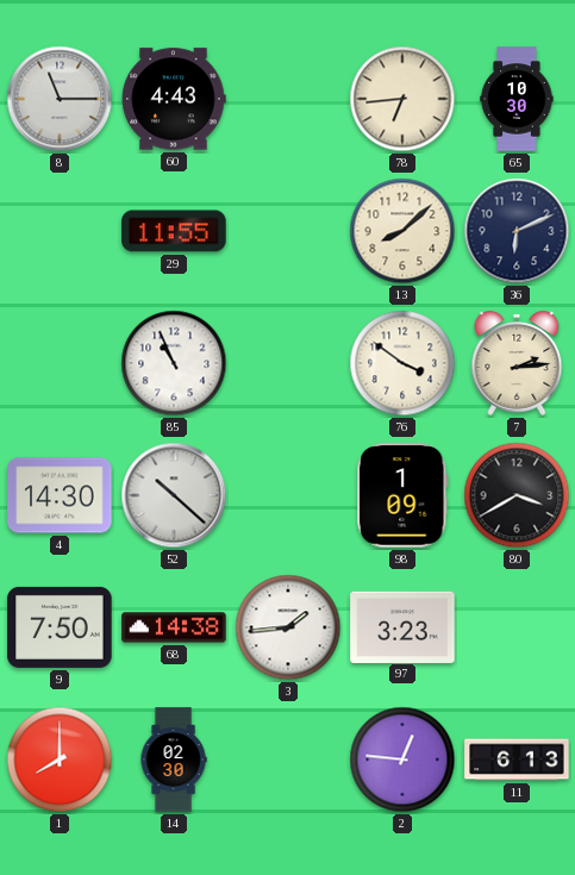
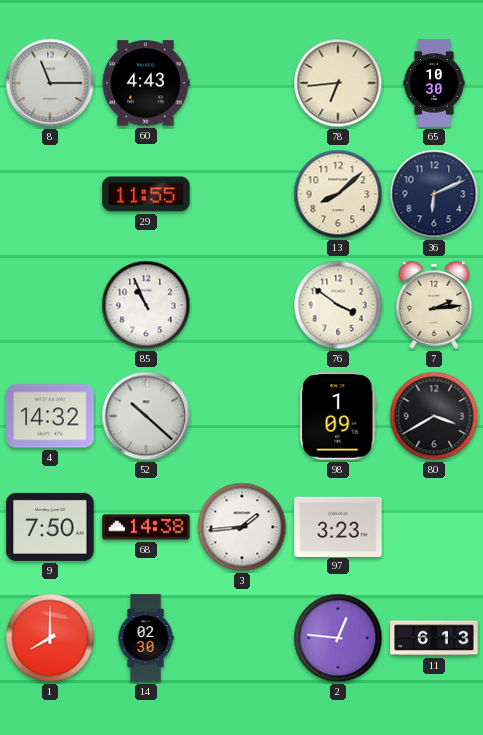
4: 14:30 -> 14:32 (50, 416)
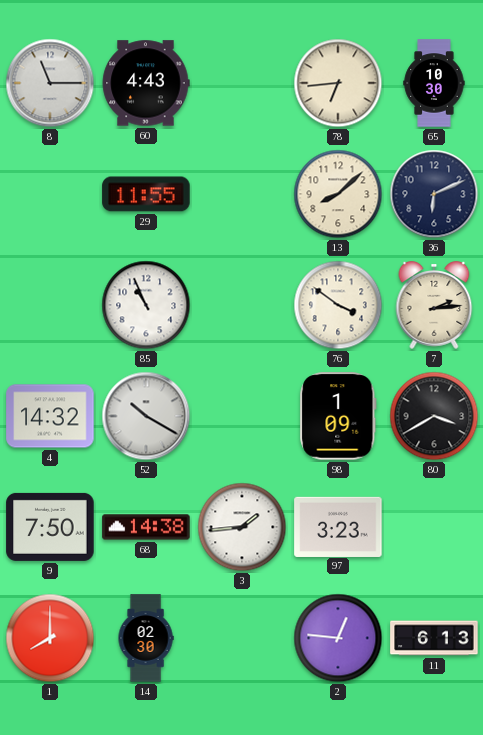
52: 10:22 -> 10:20 (146, 416)
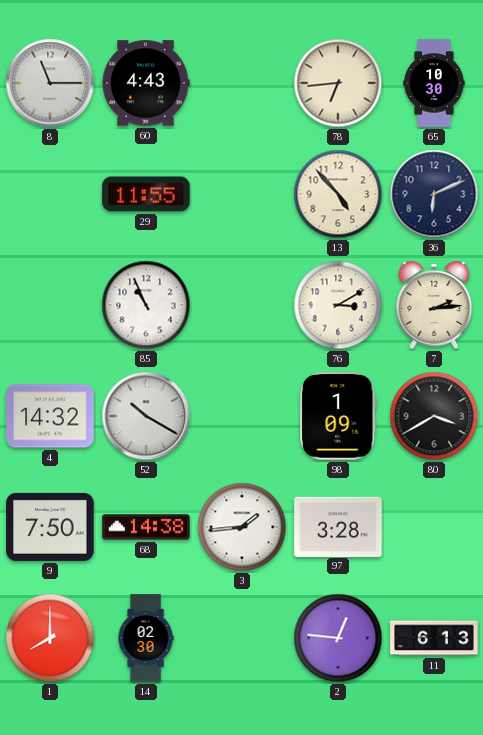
13: 8:08 -> 4:53 (338, 194)
76: 3:51 -> 3:10 (338, 305)
97: 3:23 -> 3:28 (338, 526)
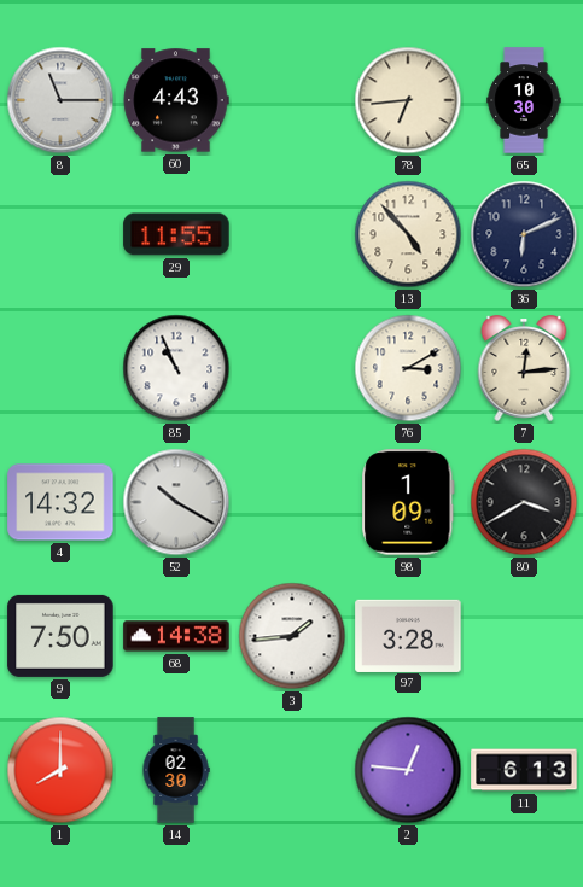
7: 2:14 -> 12:14 (524, 368)
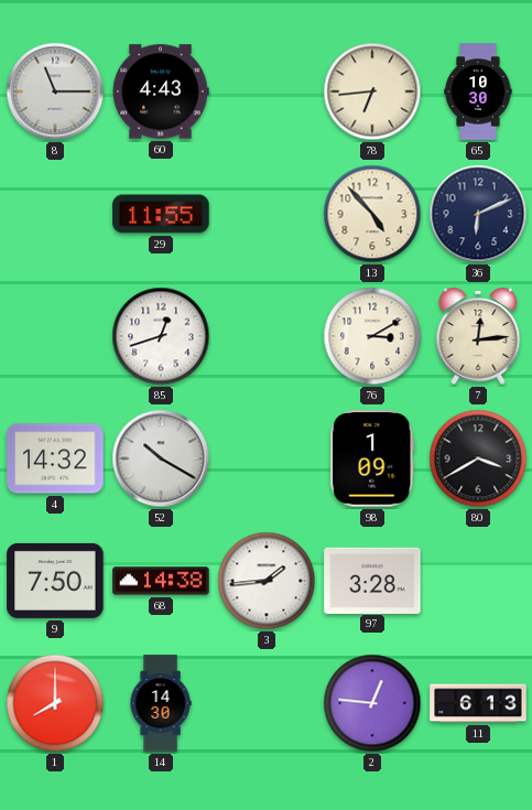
85: 10:56 -> 12:42 (161, 336)
14: 02:30 -> 14:30 (161, 703)
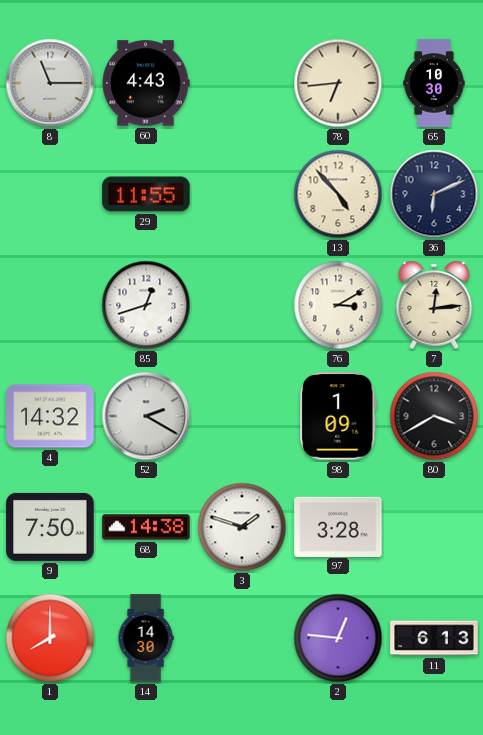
52: 10:20 -> 2:20 (146, 416)
3: 1:44 -> 1:48 (242, 527)
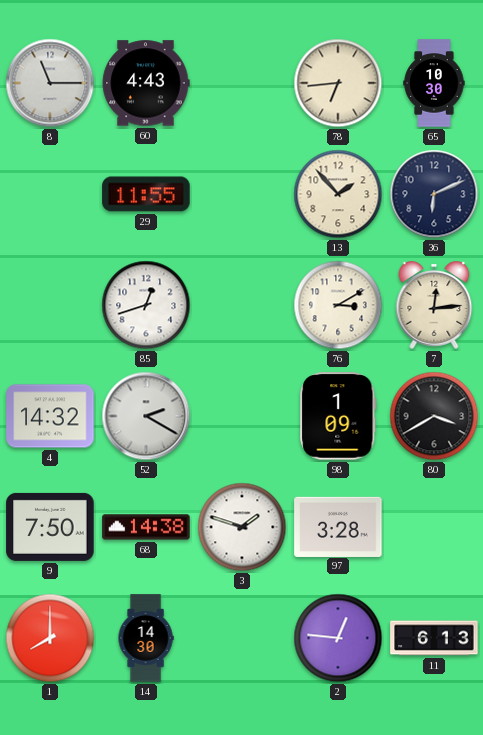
13: 4:53 -> 1:53 (338, 194)
